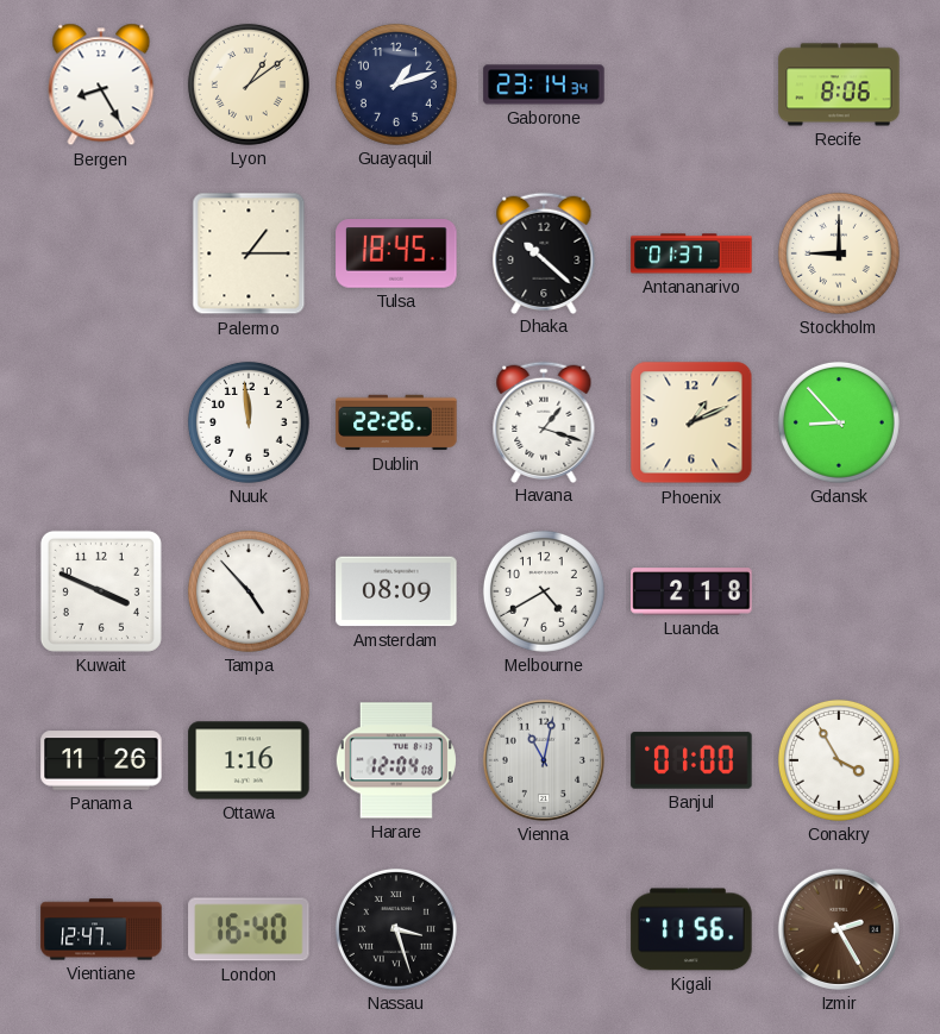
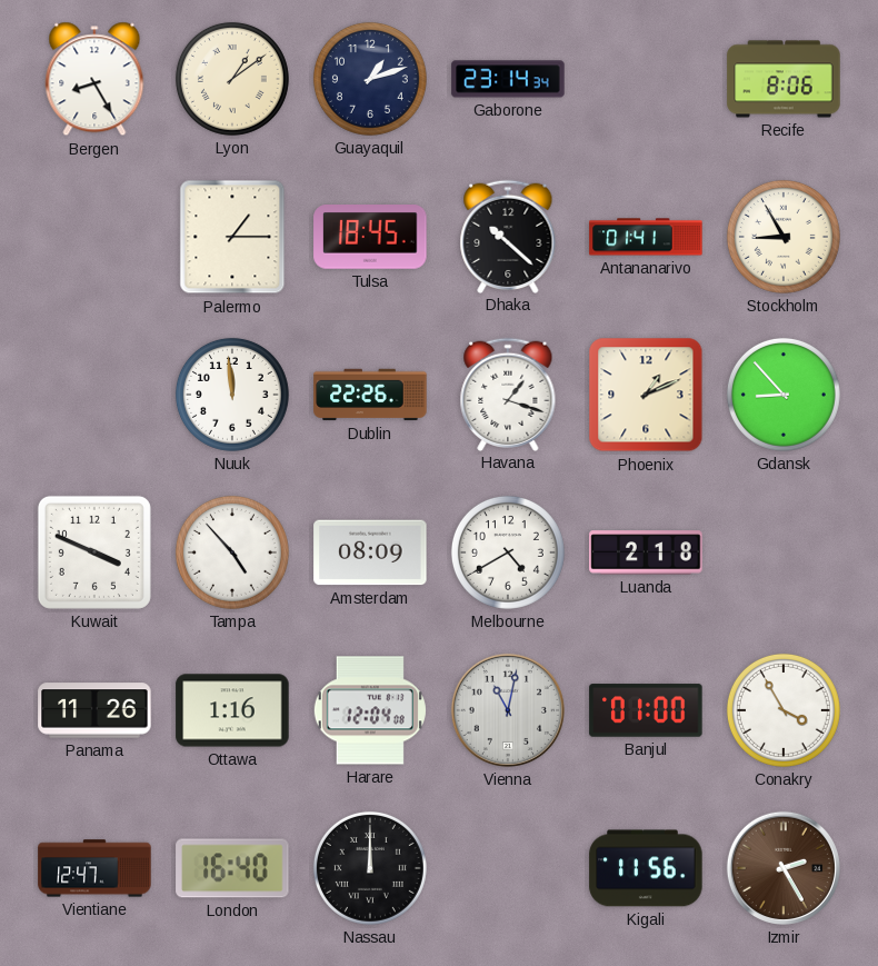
Antananarivo: 01:37 -> 01:41 (646, 237)
Stockholm: 9:00 -> 8:55 (784, 237)
Nassau: 3:27 -> 12:00 (370, 868)
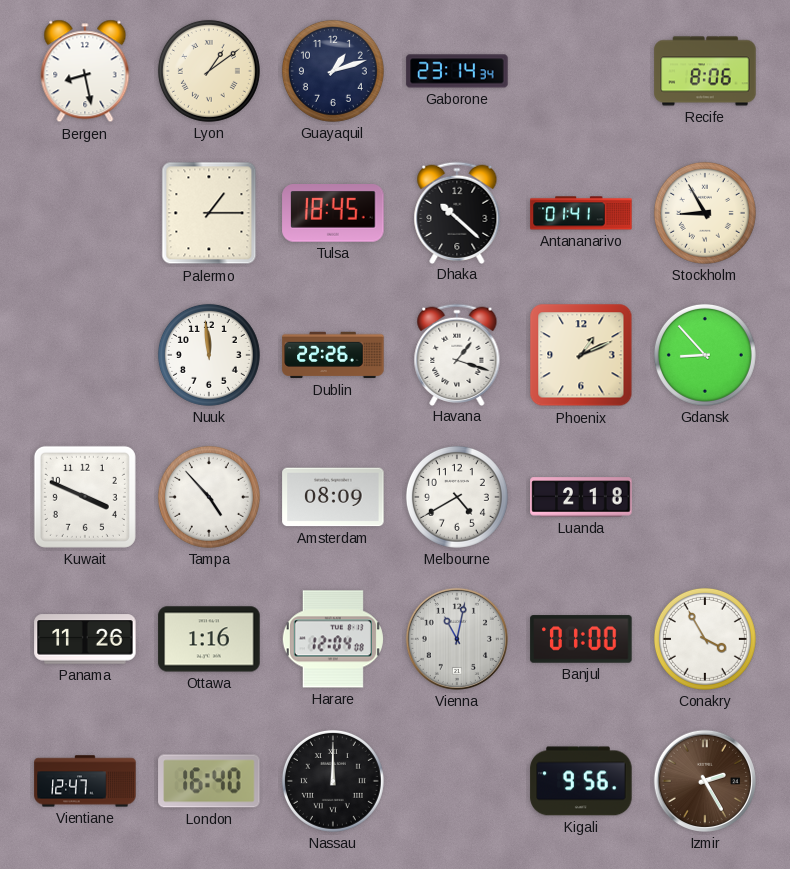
Bergen: 8:25 -> 8:28 (85, 71)
Kigali: 11:56 -> 9:56 (581, 781)
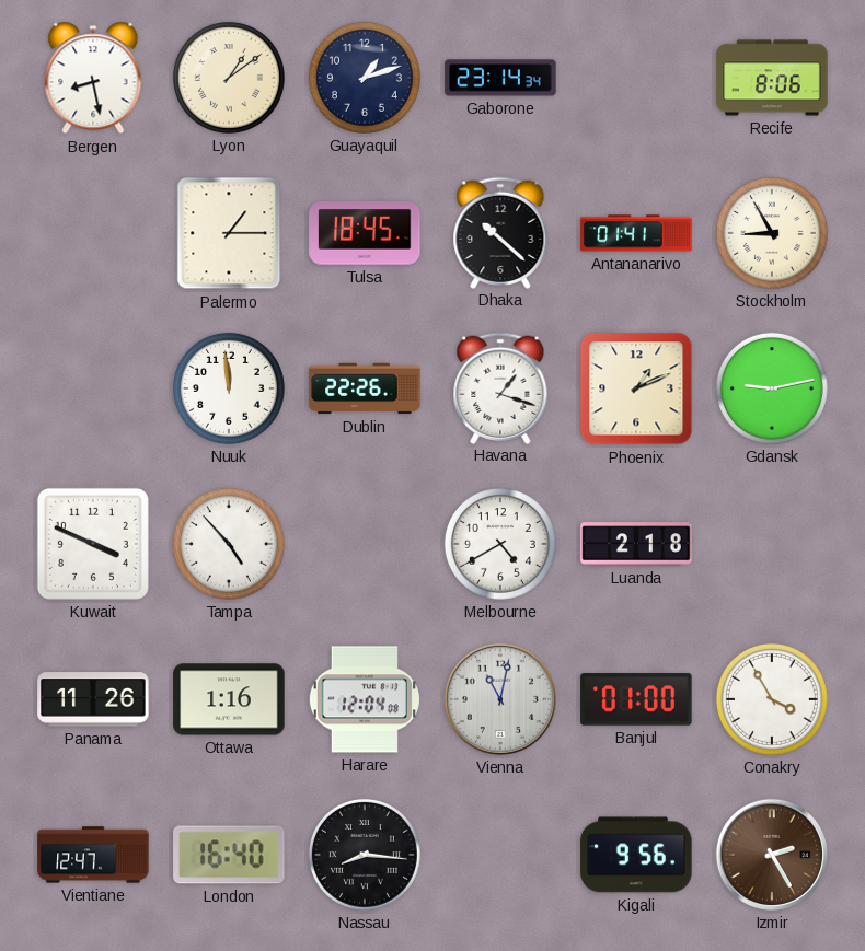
Gdansk: 8:53 -> 9:13 (772, 388)
Amsterdam: 08:09 -> none (333, 497)
Nassau: 12:00 -> 8:16 (365, 855)
